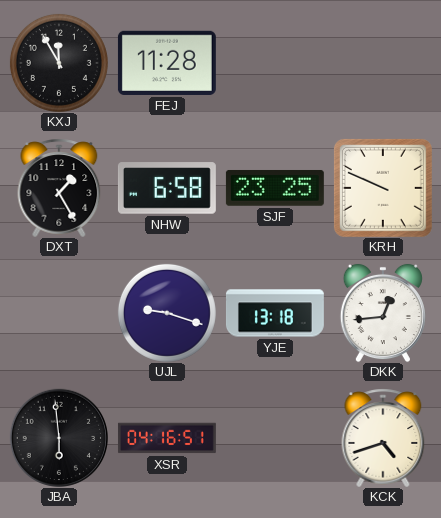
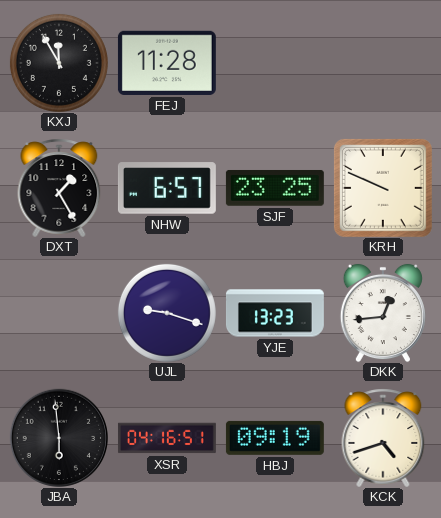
NHW: 6:58 -> 6:57 (167, 188)
YJE: 13:18 -> 13:23 (275, 313)
HBJ: none -> 09:19 (275, 438)
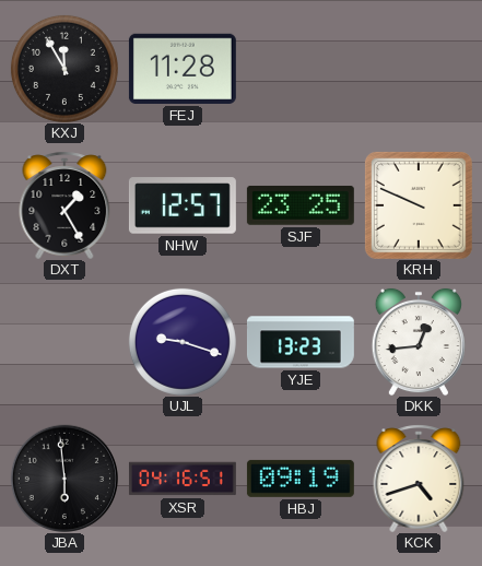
NHW: 6:57 -> 12:57 (183, 205)
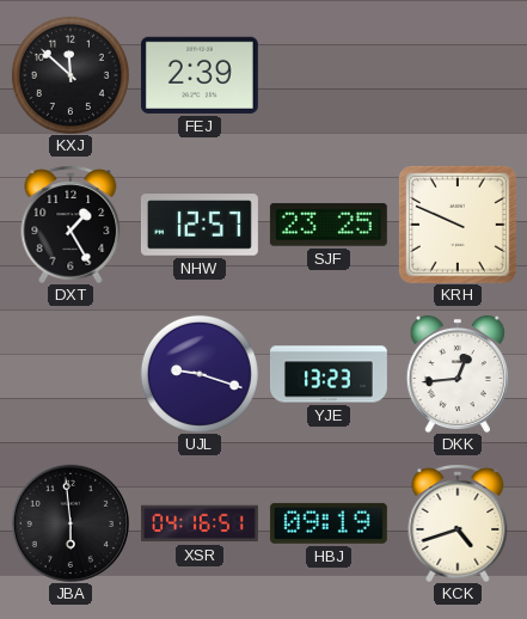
KXJ: 11:55 -> 11:52 (71, 75)
FEJ: 11:28 -> 2:39 (200, 75)
